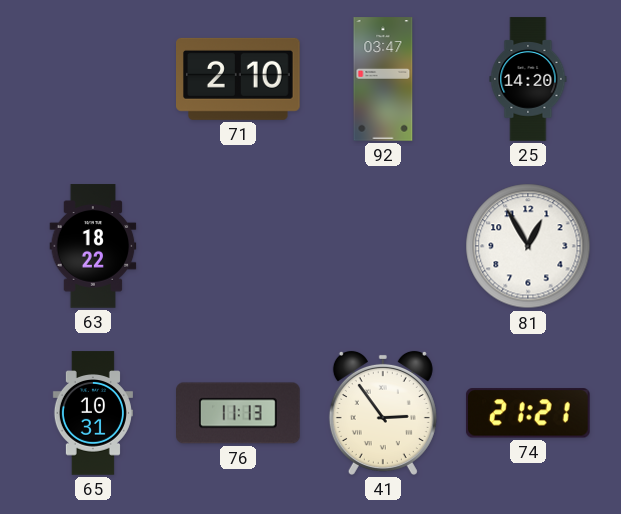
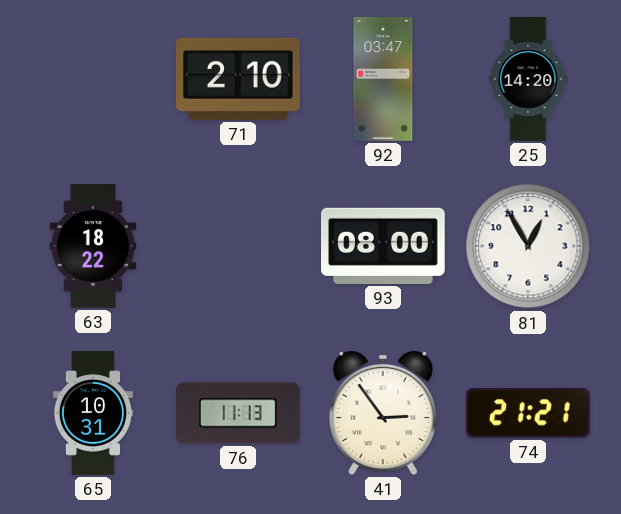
93: none -> 08:00 (384, 246)
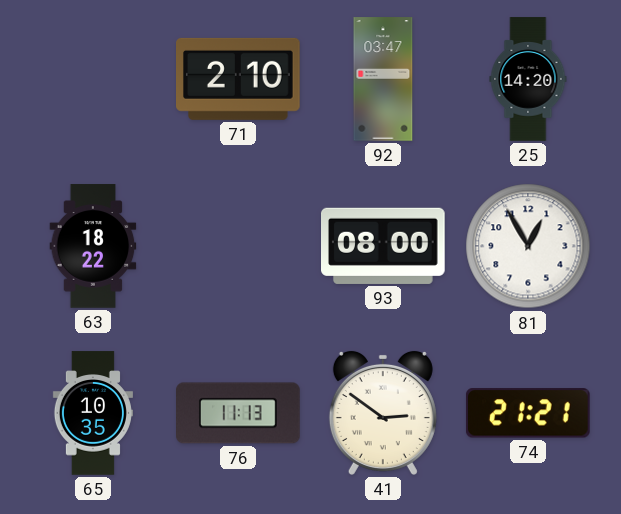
65: 10:31 -> 10:35 (93, 413)
41: 2:54 -> 2:51 (383, 413)
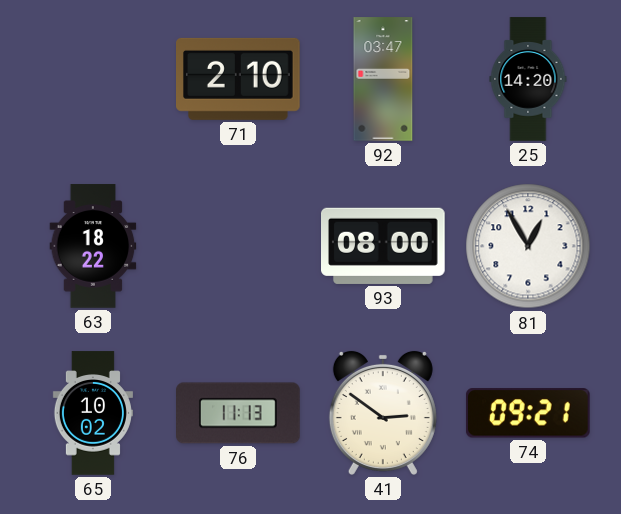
65: 10:35 -> 10:02 (93, 413)
74: 21:21 -> 09:21 (528, 413)
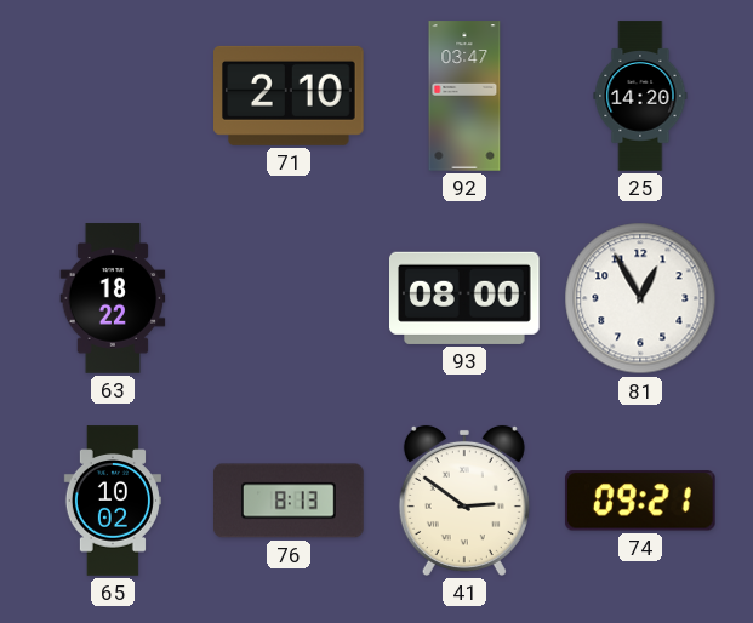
76: 11:13 -> 8:13 (289, 501)
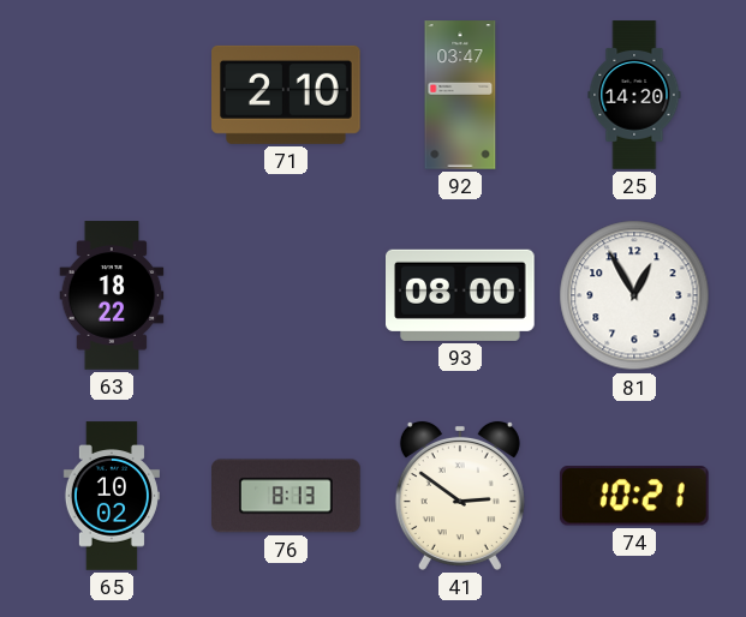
74: 09:21 -> 10:21 (634, 496)
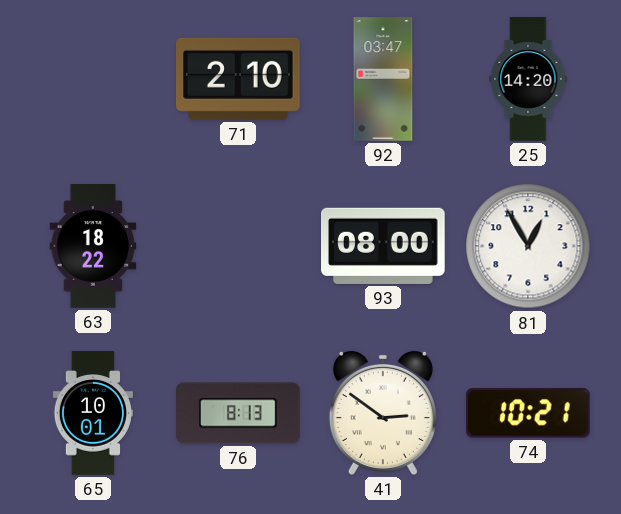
65: 10:02 -> 10:01 (93, 413)
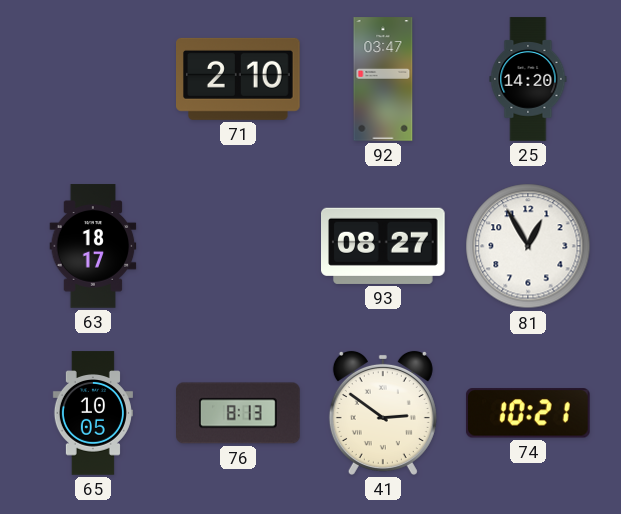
63: 18:22 -> 18:17 (93, 246)
93: 08:00 -> 08:27 (384, 246)
65: 10:01 -> 10:05 (93, 413)
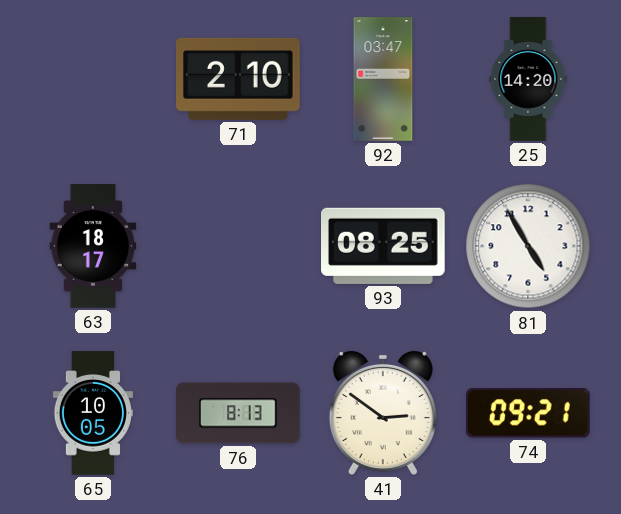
93: 08:27 -> 08:25 (384, 246)
81: 12:55 -> 4:55 (528, 246)
74: 10:21 -> 09:21 (528, 413)
